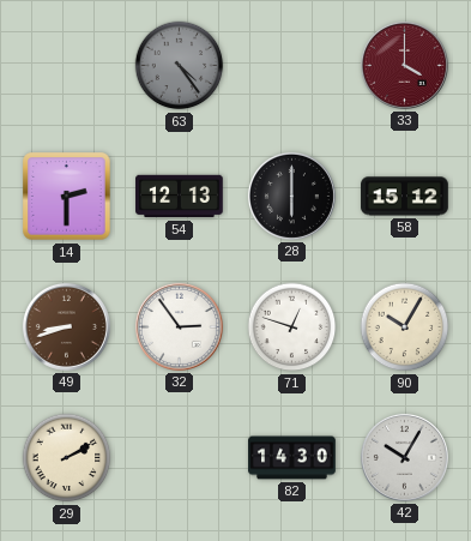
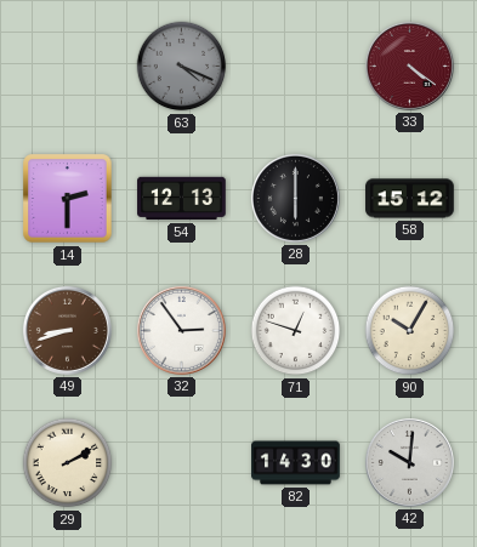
63: 4:24 -> 4:19 (182, 67)
33: 4:00 -> 4:21 (409, 65)
42: 10:05 -> 10:01 (409, 462)
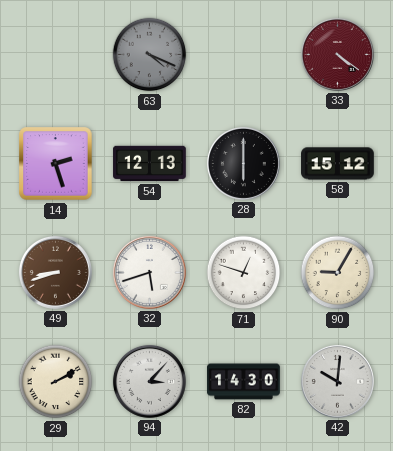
14: 2:30 -> 2:27 (56, 164)
32: 2:54 -> 5:42 (149, 272)
90: 10:05 -> 9:05 (338, 273)
94: none -> 3:07 (149, 381)
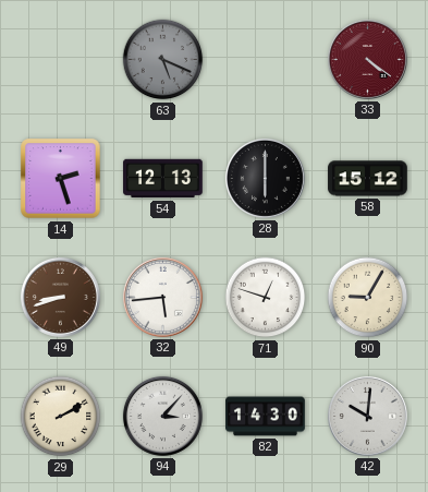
63: 4:19 -> 5:19 (163, 60)
32: 5:42 -> 5:44 (162, 297)
